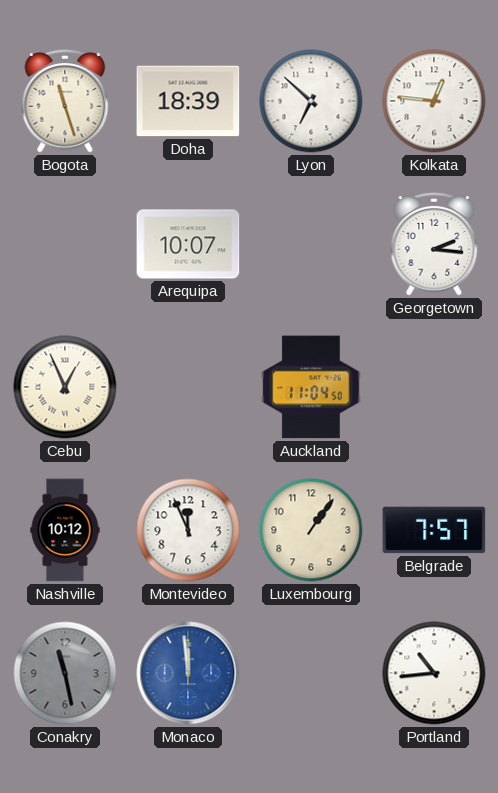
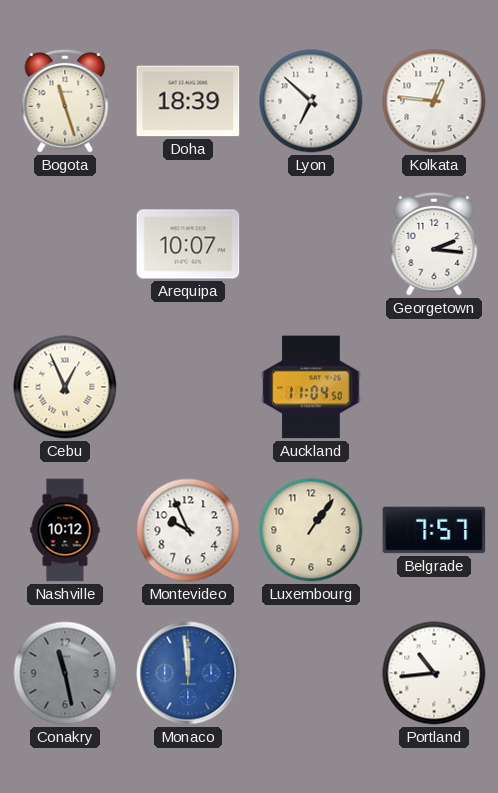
Montevideo: 11:56 -> 9:56 (188, 530)
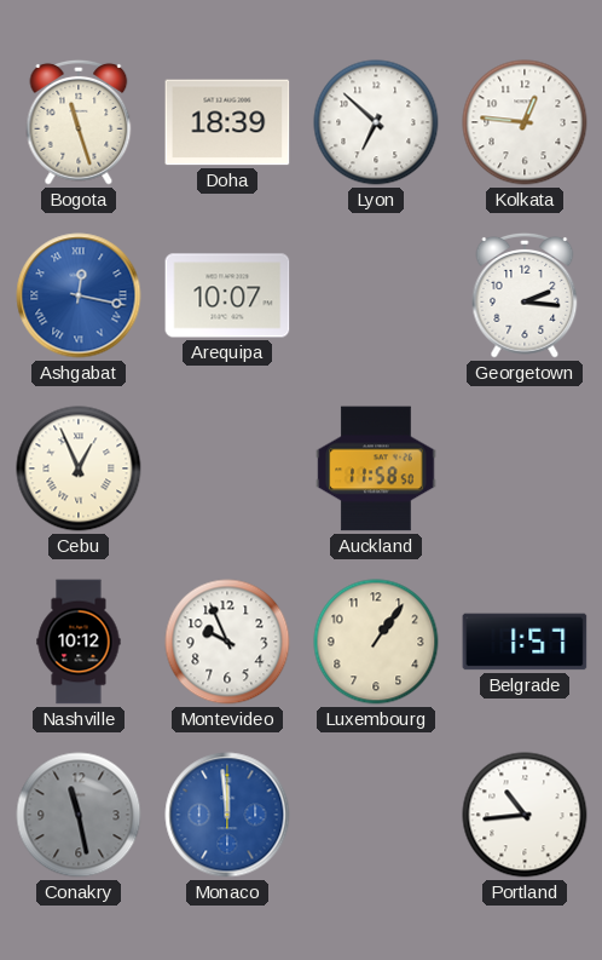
Ashgabat: none -> 12:17 (79, 295)
Auckland: 11:04 -> 11:58 (376, 468)
Belgrade: 7:57 -> 1:57 (525, 642)
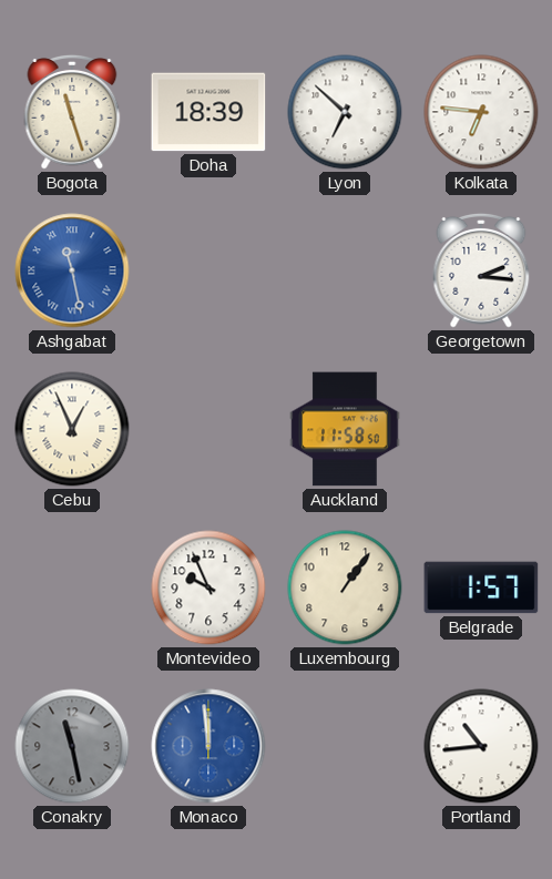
Kolkata: 12:46 -> 6:46 (481, 112)
Ashgabat: 12:17 -> 11:28 (72, 270)
Arequipa: 10:07 -> none (227, 295)
Nashville: 10:12 -> none (79, 642)
